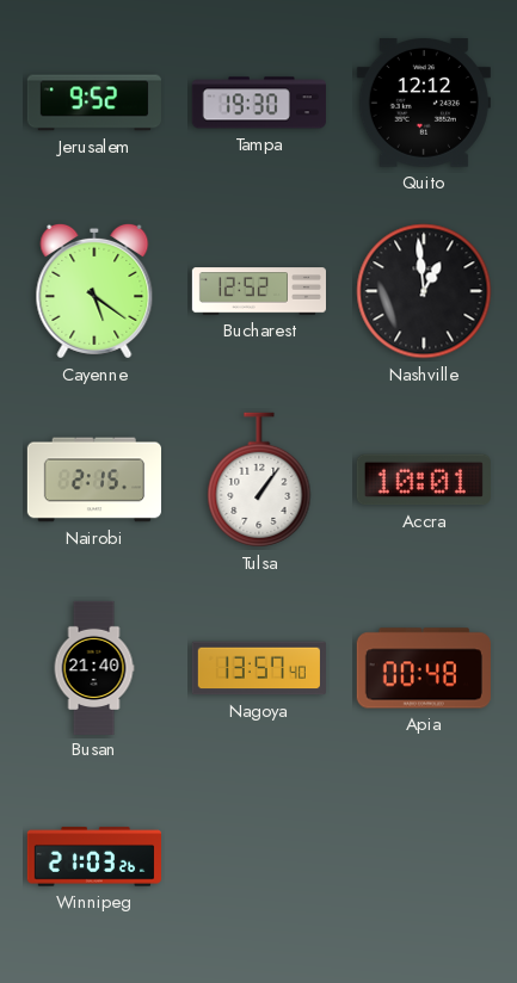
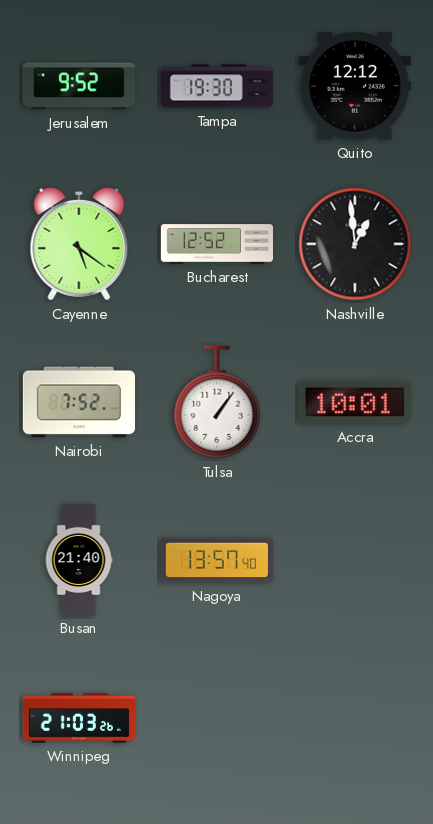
Nairobi: 2:15 -> 7:52 (78, 402)
Apia: 00:48 -> none (424, 668)
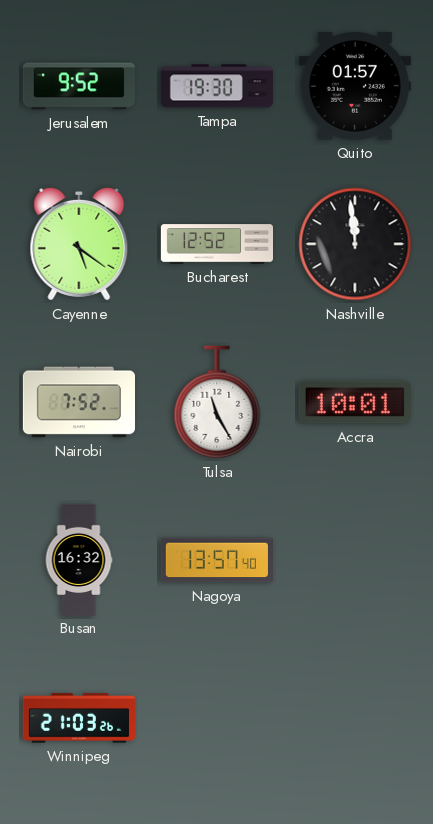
Quito: 12:12 -> 01:57 (355, 87)
Nashville: 12:59 -> 11:59 (355, 244)
Tulsa: 1:06 -> 11:25 (217, 402)
Busan: 21:40 -> 16:32 (79, 559)
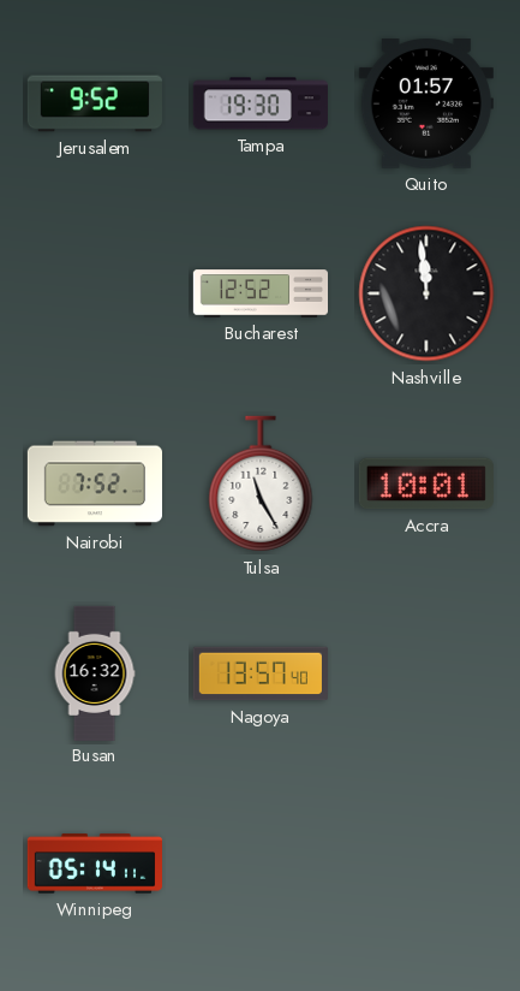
Cayenne: 5:21 -> none (79, 244)
Winnipeg: 21:03 -> 05:14 (94, 864)
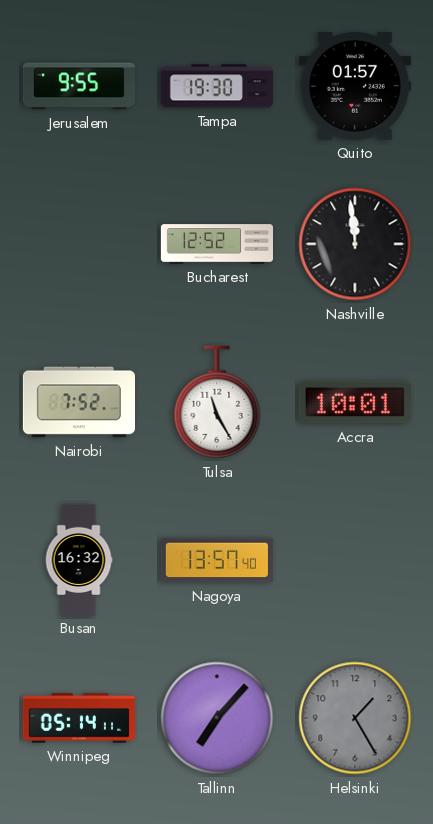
Jerusalem: 9:52 -> 9:55 (79, 86)
Tallinn: none -> 7:07 (217, 718)
Helsinki: none -> 1:25 (355, 718)
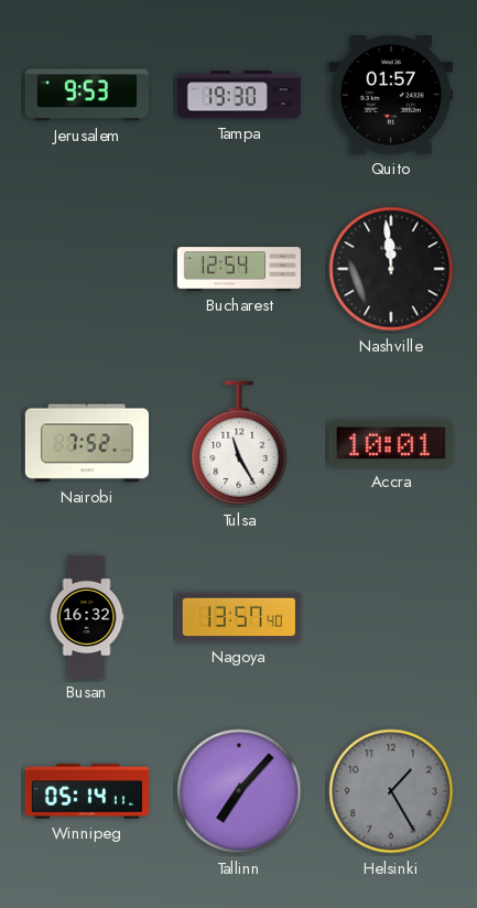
Jerusalem: 9:55 -> 9:53 (87, 95)
Bucharest: 12:52 -> 12:54 (238, 269)
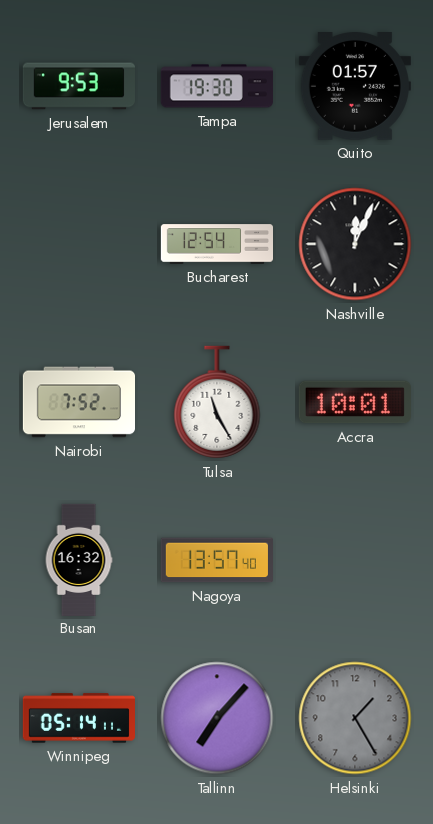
Nashville: 11:59 -> 12:04 (355, 244)
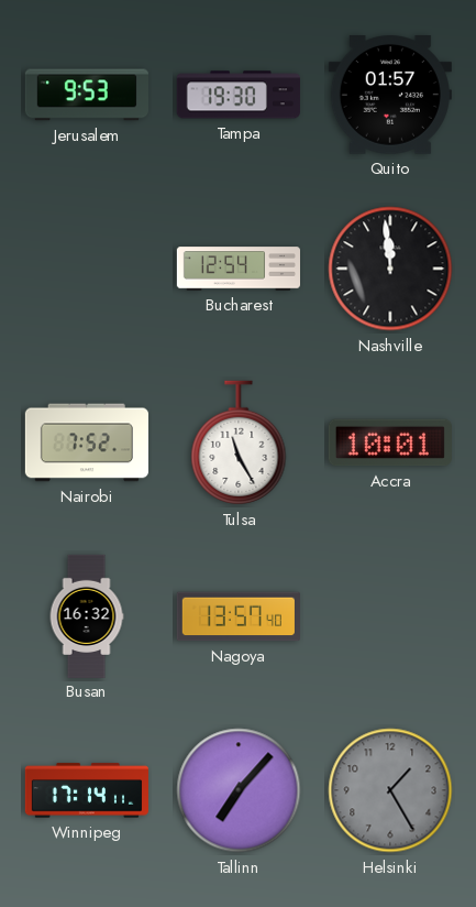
Nashville: 12:04 -> 11:59 (390, 269)
Winnipeg: 05:14 -> 17:14 (86, 790)
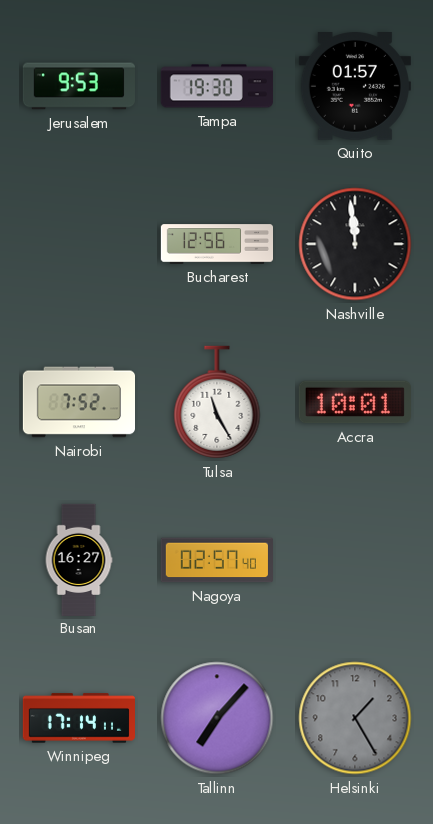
Bucharest: 12:54 -> 12:56 (216, 244)
Busan: 16:32 -> 16:27 (79, 559)
Nagoya: 13:57 -> 02:57 (217, 560)
